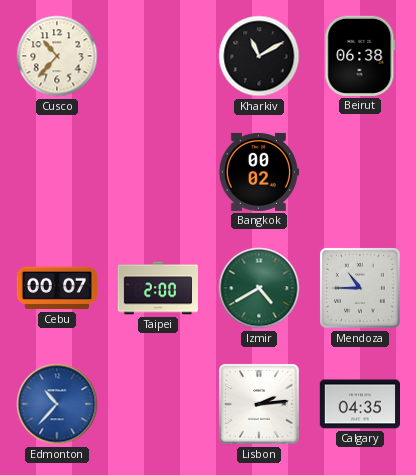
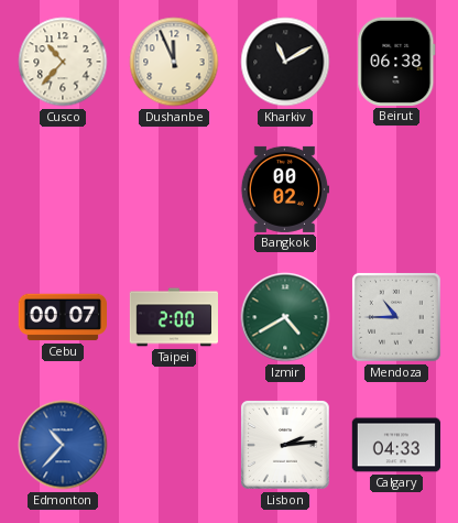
Dushanbe: none -> 11:56 (174, 62)
Calgary: 04:35 -> 04:33 (395, 445)
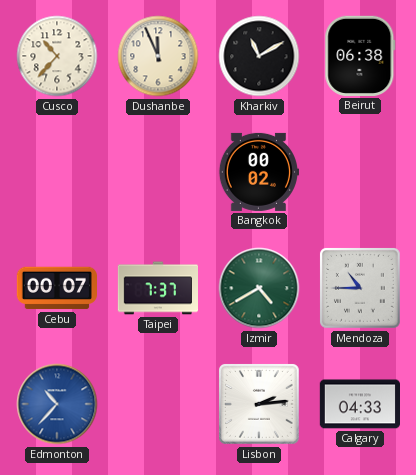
Taipei: 2:00 -> 7:37 (157, 288)
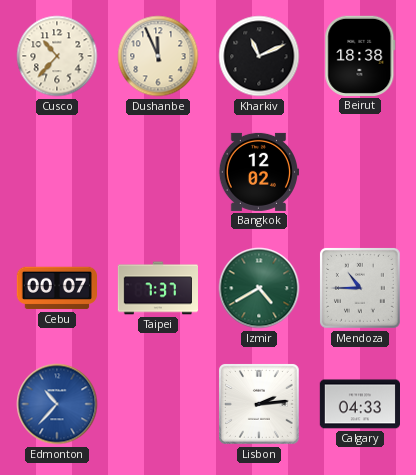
Kharkiv: 11:10 -> 11:11 (259, 56)
Beirut: 06:38 -> 18:38 (360, 56)
Bangkok: 00:02 -> 12:02 (258, 172)
